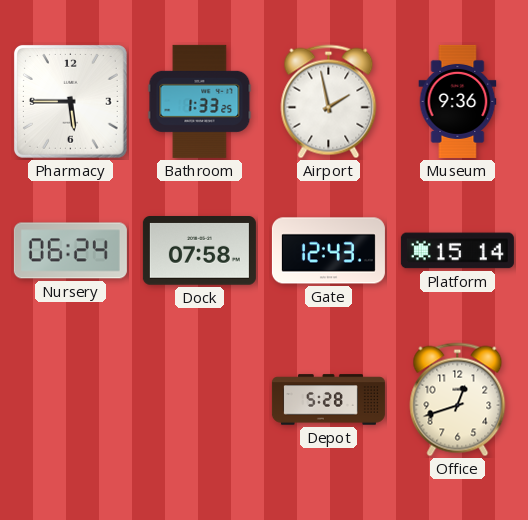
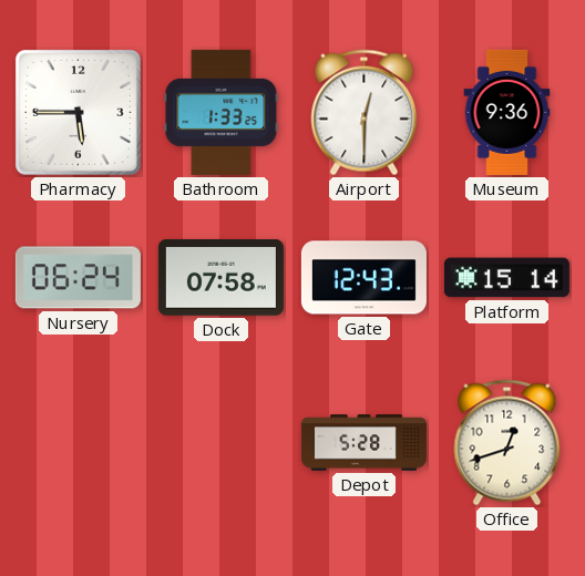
Airport: 1:58 -> 12:30 (365, 113)
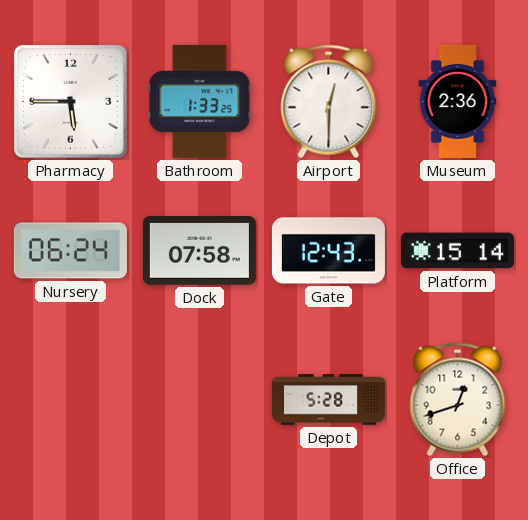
Museum: 9:36 -> 2:36 (458, 101)
